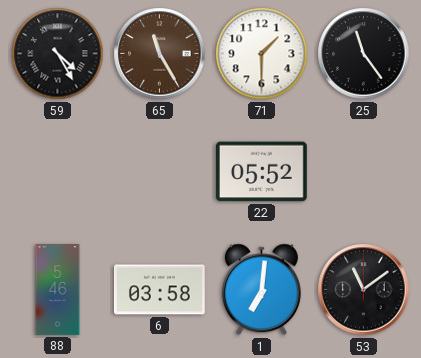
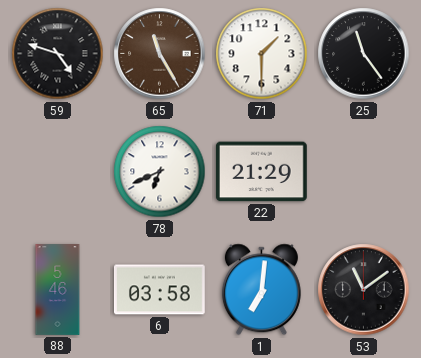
59: 4:25 -> 4:48 (58, 54)
78: none -> 6:41 (160, 172)
22: 05:52 -> 21:29 (261, 172)
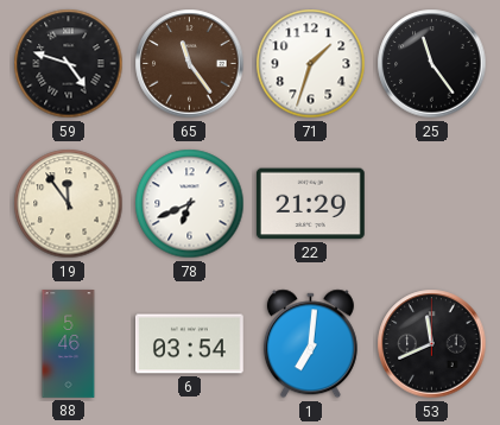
65: 11:25 -> 11:24 (190, 64)
71: 1:30 -> 1:33 (311, 64)
19: none -> 11:54 (69, 204)
6: 03:58 -> 03:54 (190, 344)
53: 11:09 -> 11:41 (432, 344)
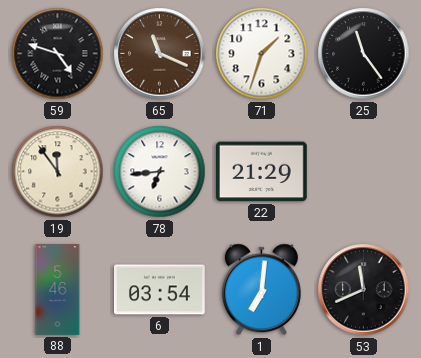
65: 11:24 -> 11:19 (160, 54)
78: 6:41 -> 6:44 (160, 172)
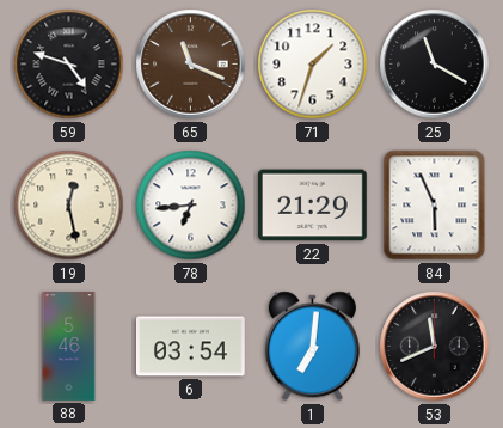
25: 11:24 -> 11:20 (435, 65)
19: 11:54 -> 12:28 (69, 206)
84: none -> 5:56 (435, 206)
